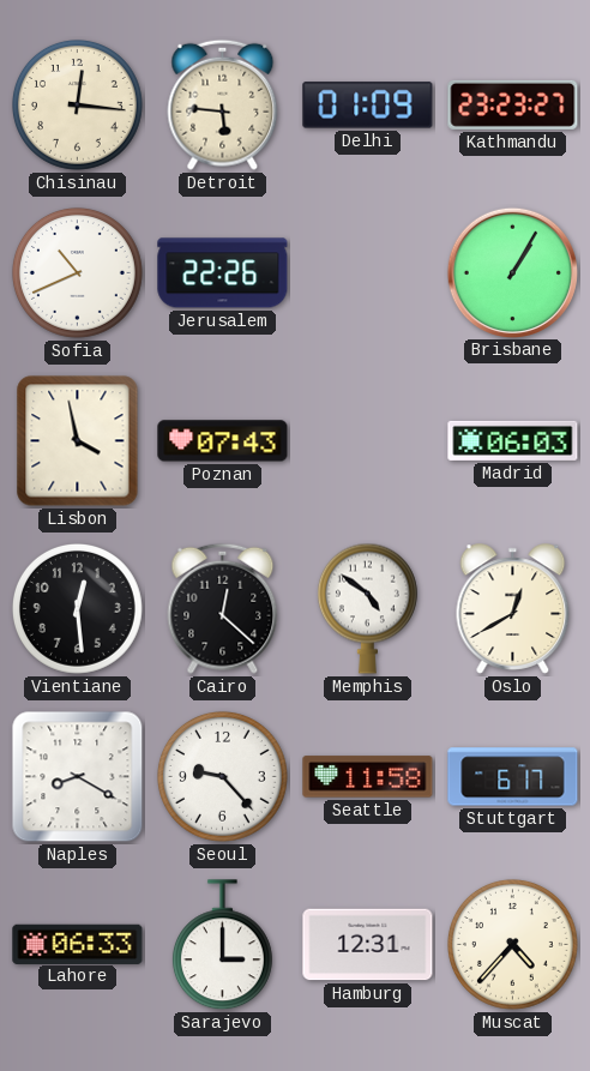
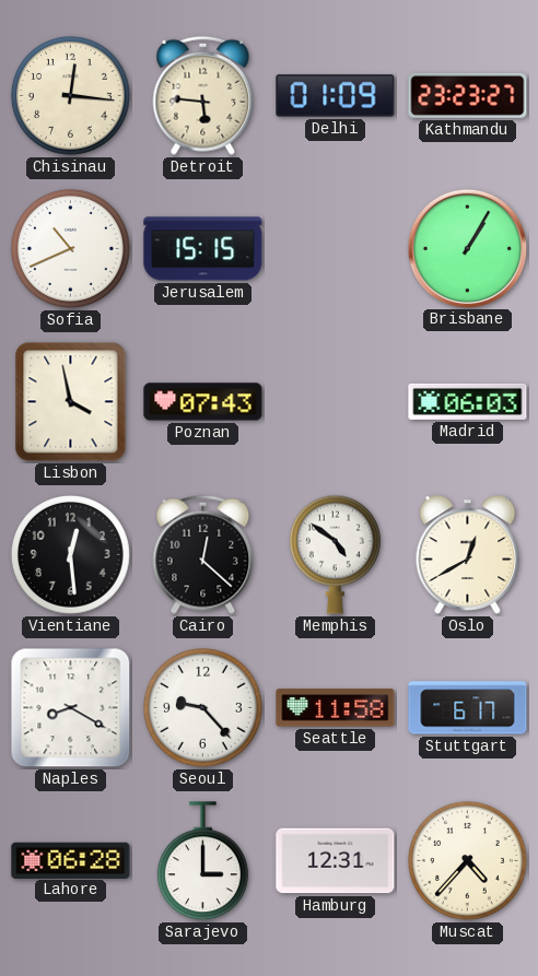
Jerusalem: 22:26 -> 15:15 (203, 249)
Lahore: 06:33 -> 06:28 (71, 860)
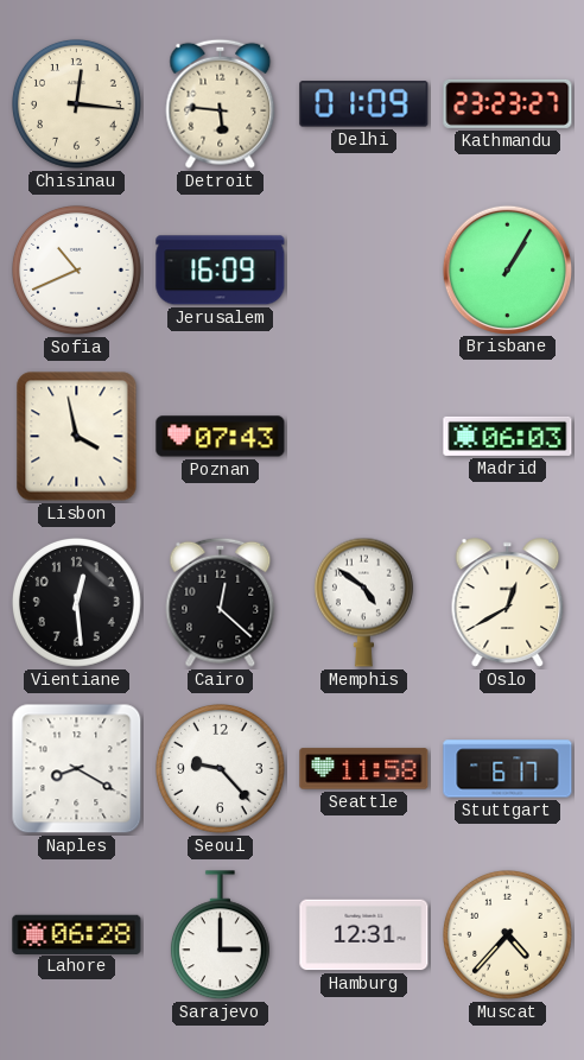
Jerusalem: 15:15 -> 16:09 (221, 271)
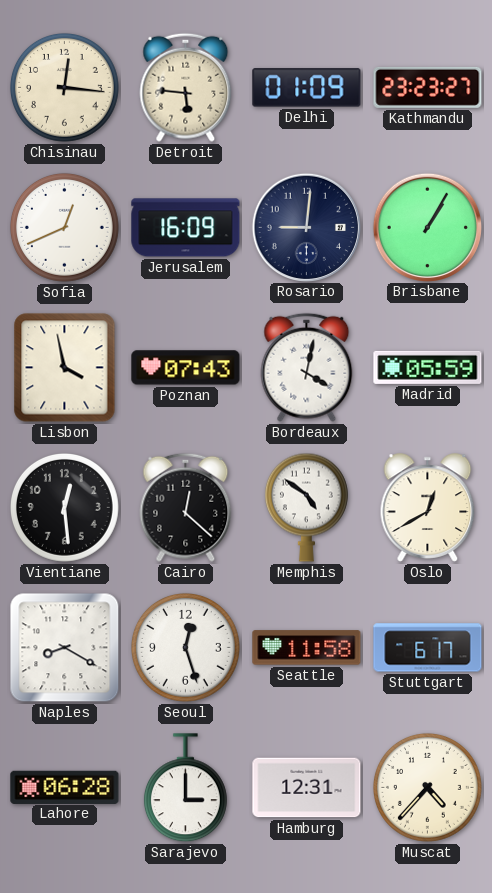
Sofia: 10:41 -> 12:41 (64, 227)
Rosario: none -> 9:01 (306, 227)
Bordeaux: none -> 4:02 (307, 367)
Madrid: 06:03 -> 05:59 (428, 367)
Seoul: 9:23 -> 12:27 (185, 647)
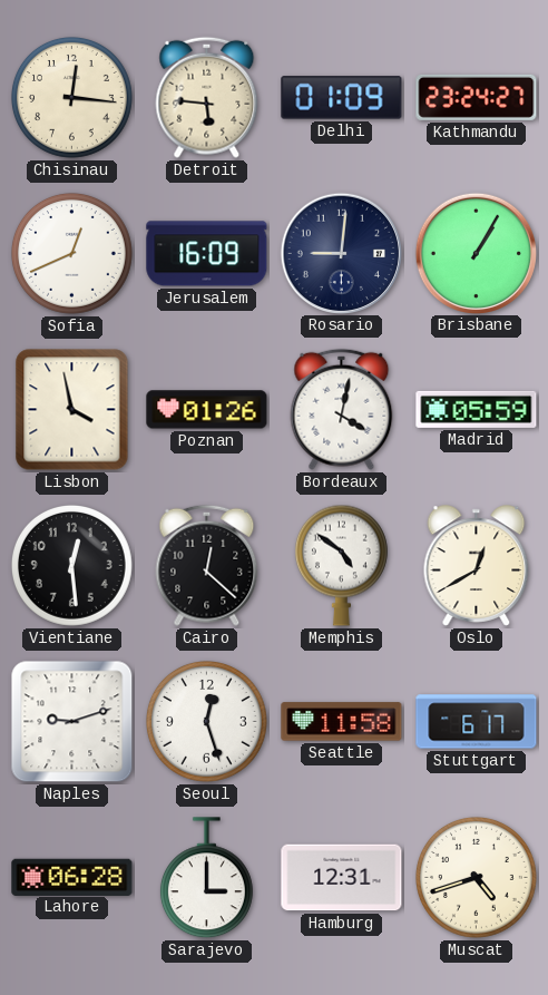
Kathmandu: 23:23 -> 23:24 (477, 97)
Poznan: 07:43 -> 01:26 (207, 410)
Naples: 8:20 -> 9:12 (72, 722)
Muscat: 4:37 -> 4:42 (476, 877)
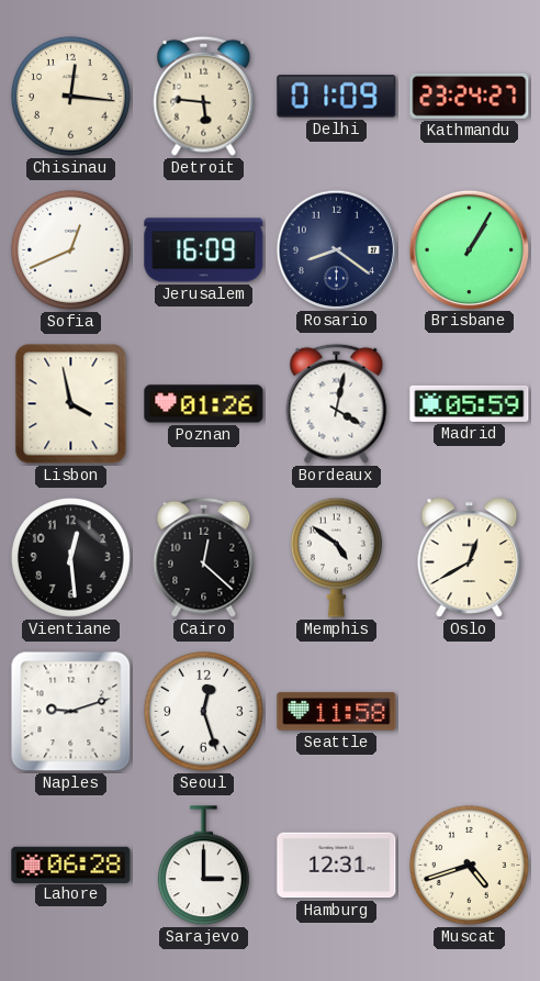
Rosario: 9:01 -> 8:21 (336, 249)
Stuttgart: 6:17 -> none (477, 722)
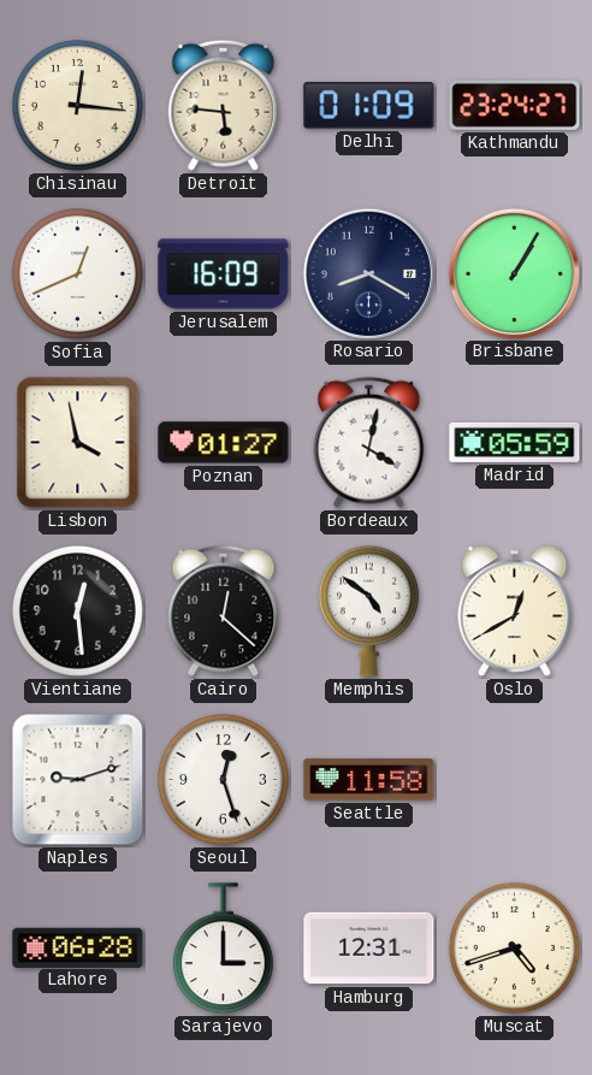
Rosario: 8:21 -> 8:20 (368, 273)
Poznan: 01:26 -> 01:27 (224, 443)
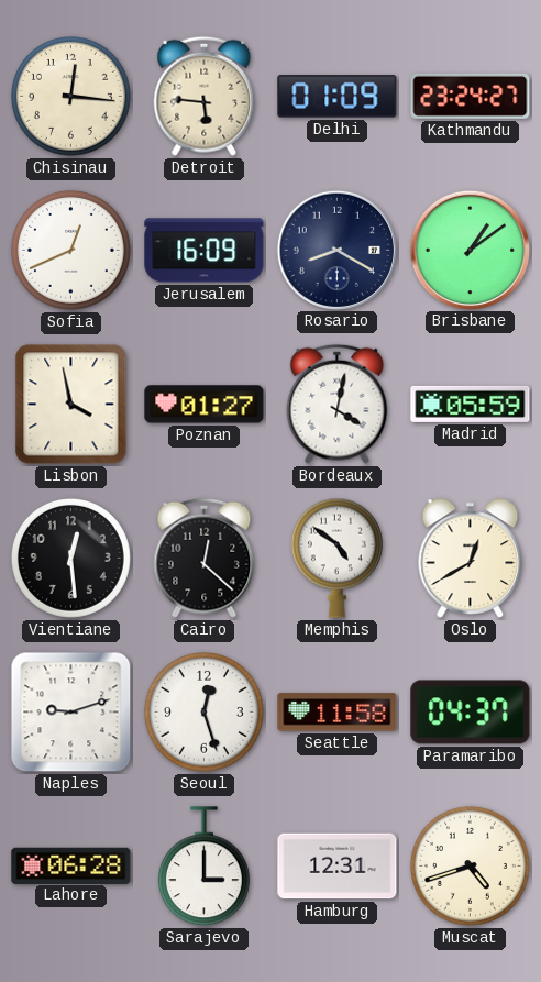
Brisbane: 1:05 -> 1:09 (470, 250)
Paramaribo: none -> 04:37 (471, 713)
